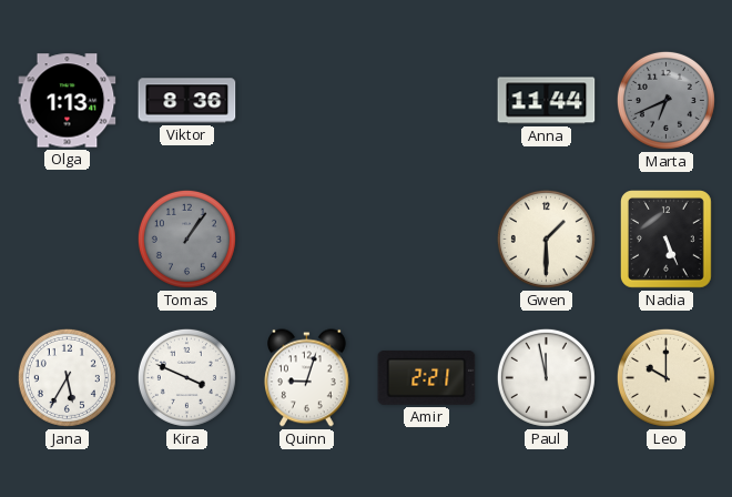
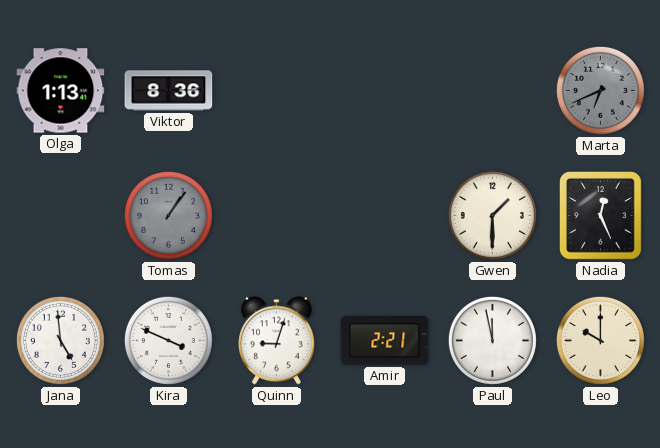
Anna: 11:44 -> none (547, 101)
Nadia: 5:26 -> 12:26 (601, 216)
Jana: 5:35 -> 4:59 (60, 340)
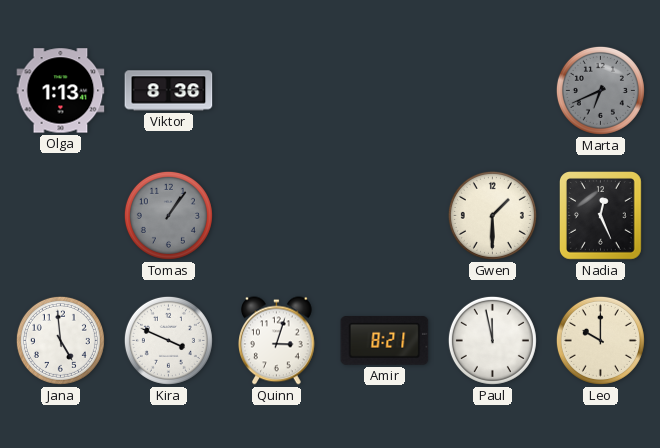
Quinn: 9:03 -> 3:03 (277, 341)
Amir: 2:21 -> 8:21 (385, 341)
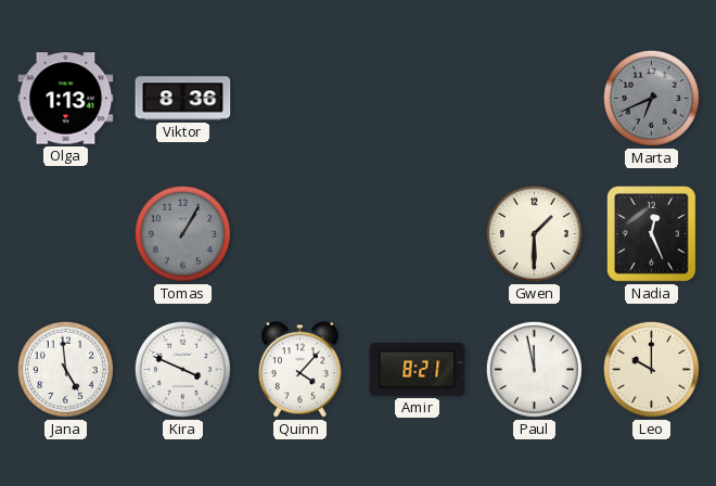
Tomas: 1:06 -> 1:05 (182, 233)
Quinn: 3:03 -> 4:07 (301, 370)
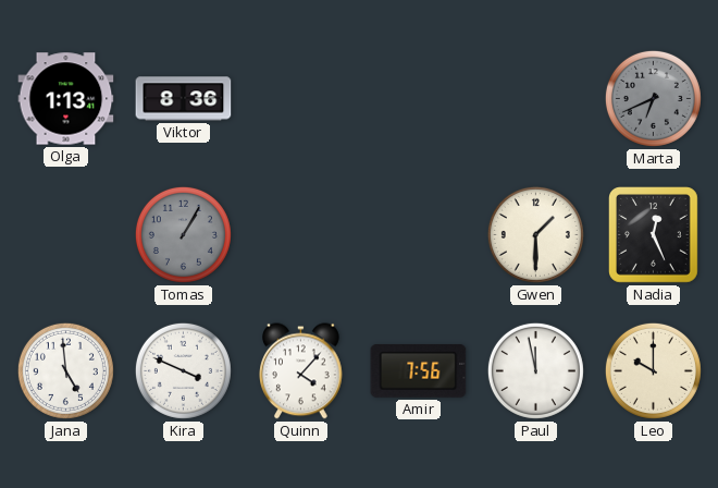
Amir: 8:21 -> 7:56 (419, 371)
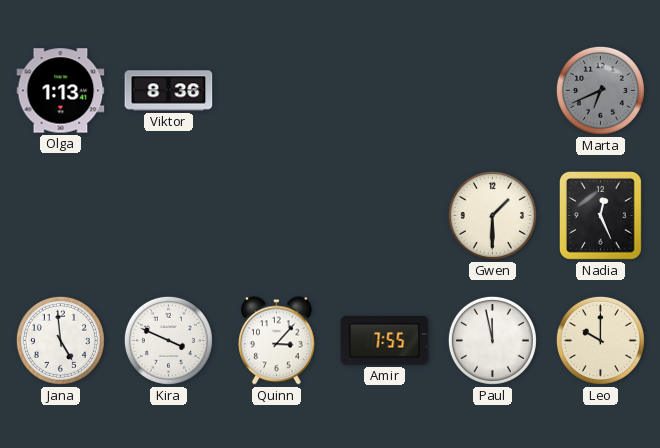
Tomas: 1:05 -> none (183, 234)
Quinn: 4:07 -> 3:07 (277, 341)
Amir: 7:56 -> 7:55 (385, 341)
